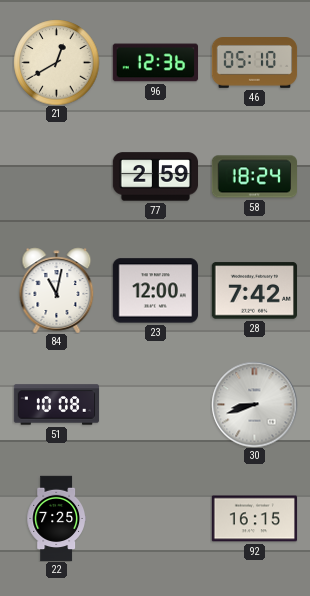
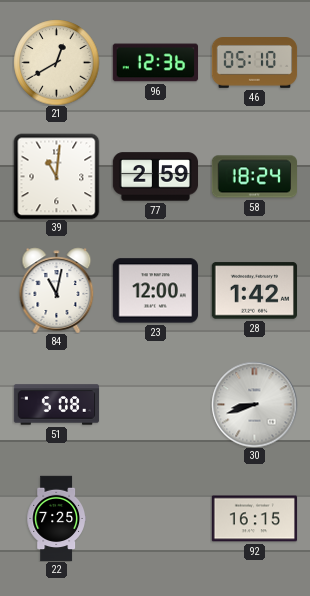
39: none -> 11:01 (56, 176)
28: 7:42 -> 1:42 (254, 291)
51: 10:08 -> 5:08 (56, 405)
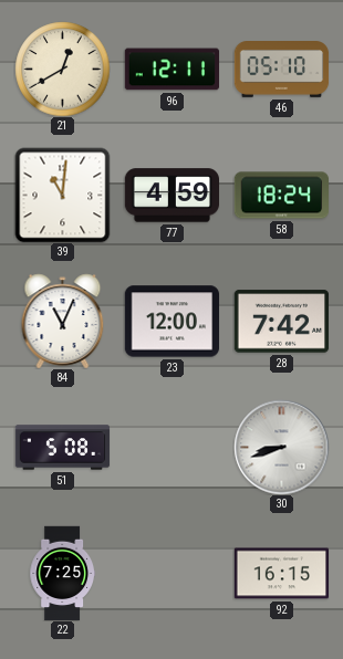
96: 12:36 -> 12:11 (171, 70)
77: 2:59 -> 4:59 (171, 196)
84: 11:02 -> 11:04 (63, 321)
28: 1:42 -> 7:42 (281, 322)
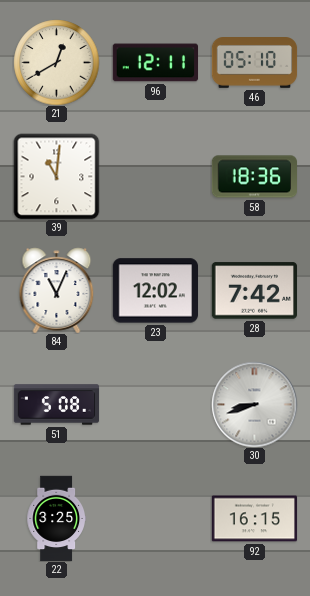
77: 4:59 -> none (171, 196)
58: 18:24 -> 18:36 (254, 177)
23: 12:00 -> 12:02 (155, 291)
22: 7:25 -> 3:25 (56, 518)
